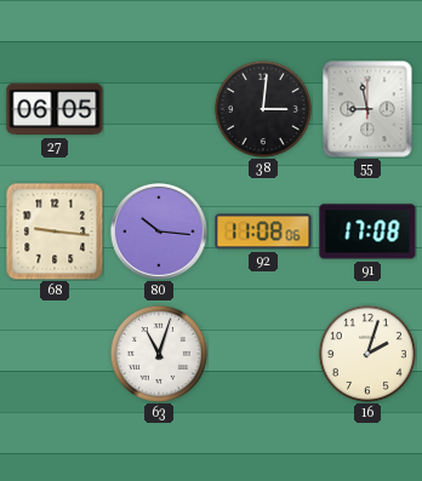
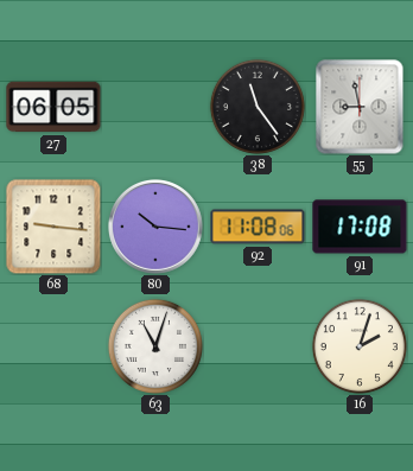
38: 3:01 -> 11:24 (258, 107)
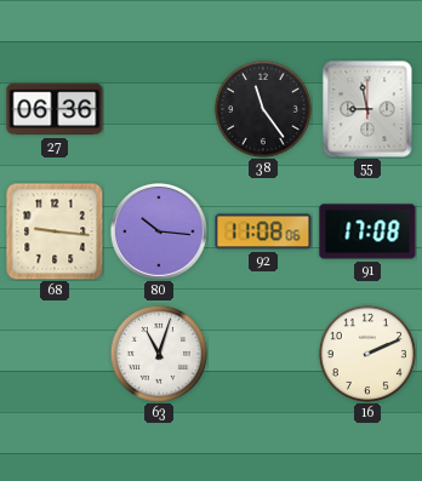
27: 06:05 -> 06:36 (55, 109)
16: 2:03 -> 2:11 (367, 354)
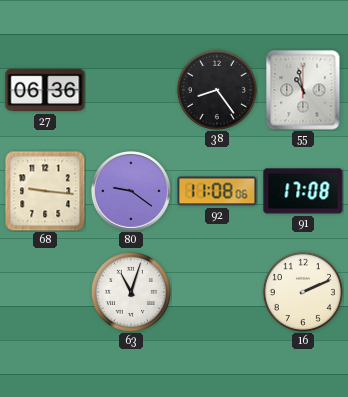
38: 11:24 -> 8:24 (217, 90)
55: 8:58 -> 10:58 (303, 90)
80: 10:16 -> 9:21 (132, 192)
